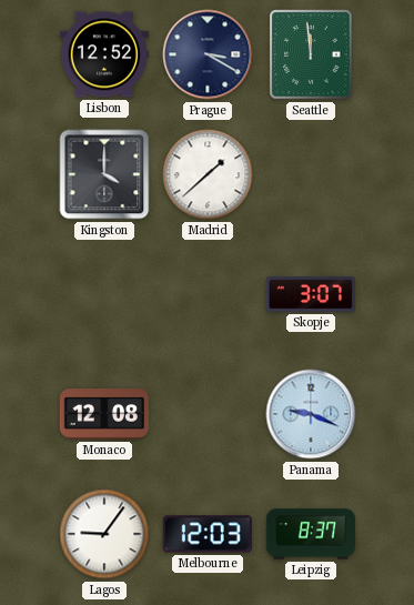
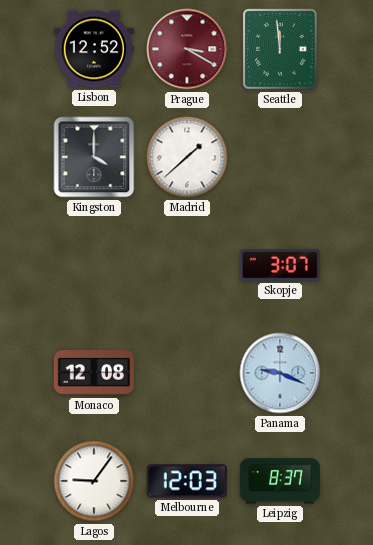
Prague dial: navy -> burgundy (187, 49)
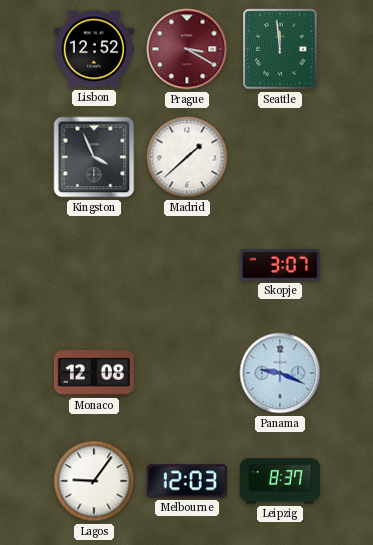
Kingston: 4:00 -> 3:56 (94, 157)
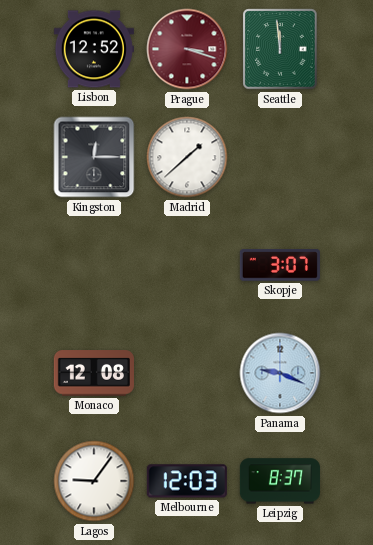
Prague: 3:20 -> 3:18 (187, 49)
Kingston: 3:56 -> 12:15 (94, 157)
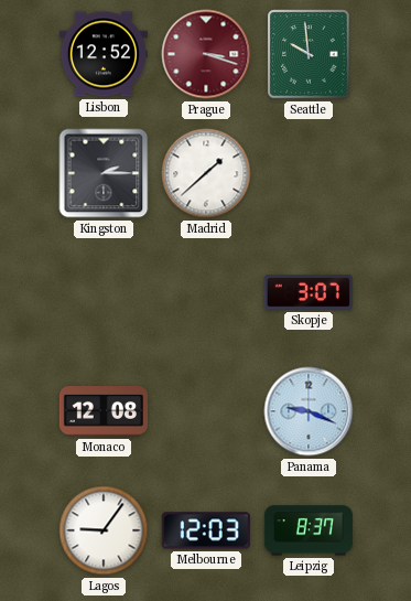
Seattle: 11:59 -> 9:59 (309, 54)
Kingston: 12:15 -> 2:15 (104, 173)
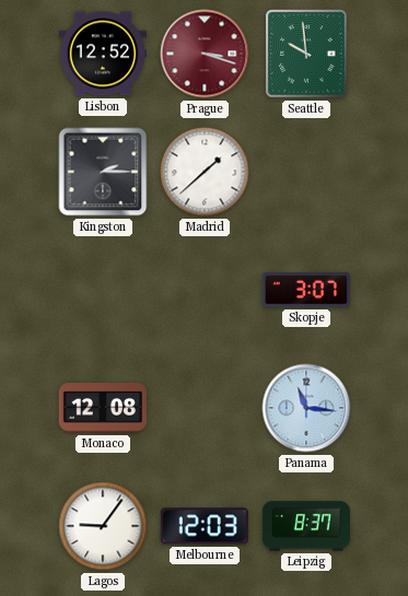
Panama: 9:19 -> 11:16 (306, 408)
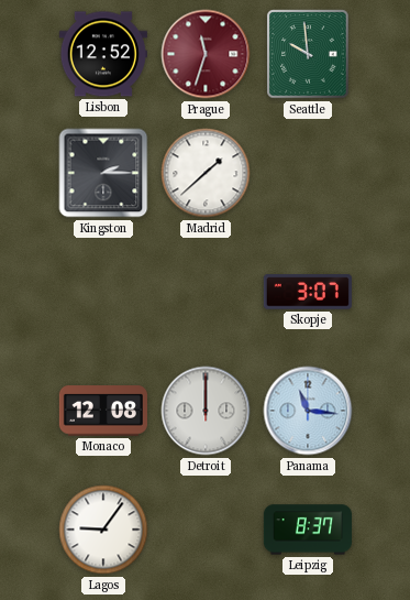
Prague: 3:18 -> 11:33 (206, 54)
Detroit: none -> 12:00 (206, 411)
Melbourne: 12:03 -> none (205, 526)
